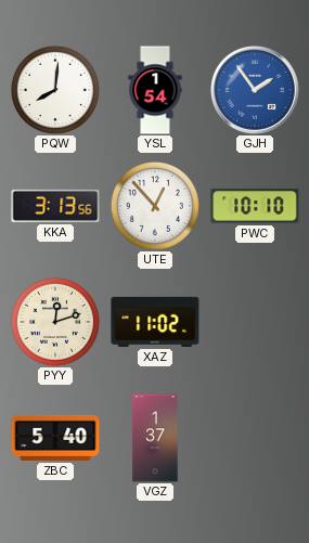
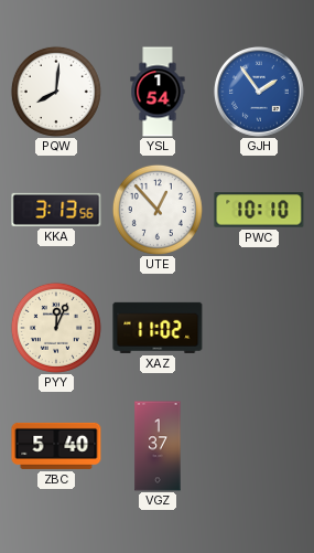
PYY: 12:12 -> 12:04 (56, 328)
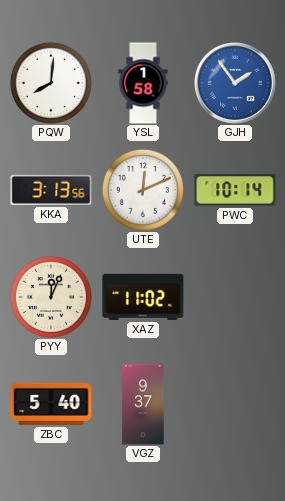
YSL: 1:54 -> 1:58 (143, 83)
UTE: 12:53 -> 12:11 (143, 190)
PWC: 10:10 -> 10:14 (235, 190)
VGZ: 1:37 -> 9:37 (143, 404)
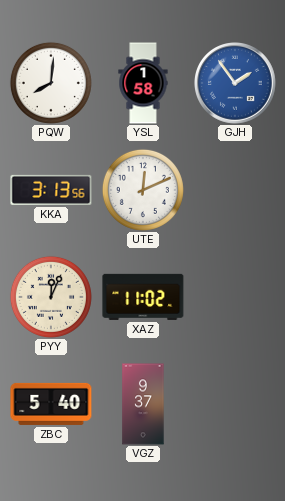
PWC: 10:14 -> none (235, 190)
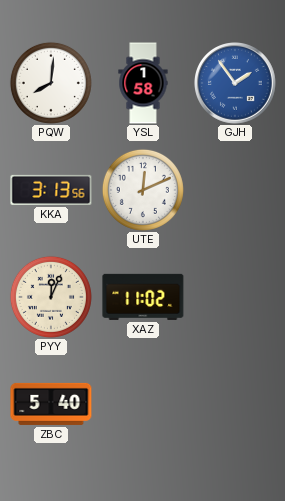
VGZ: 9:37 -> none (143, 404)
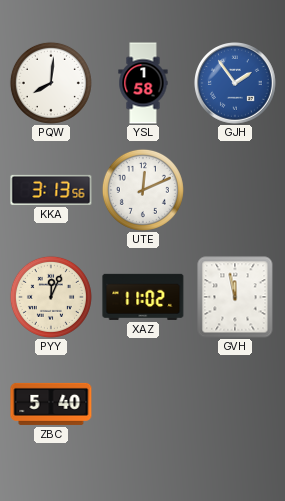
GVH: none -> 11:58 (235, 297)
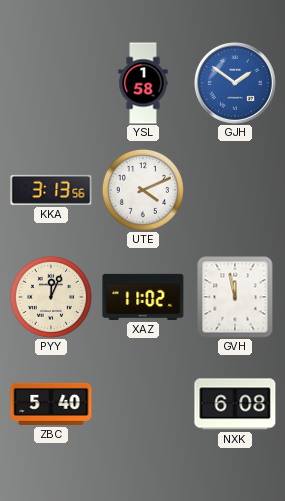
PQW: 8:01 -> none (51, 83)
GJH: 1:54 -> 1:51 (236, 84)
UTE: 12:11 -> 4:11 (143, 190)
NXK: none -> 6:08 (235, 404)
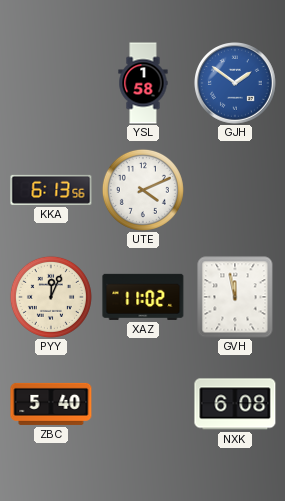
KKA: 3:13 -> 6:13 (51, 190)
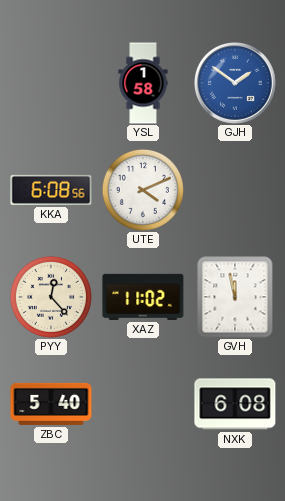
KKA: 6:13 -> 6:08 (51, 190)
PYY: 12:04 -> 12:23 (51, 297)
